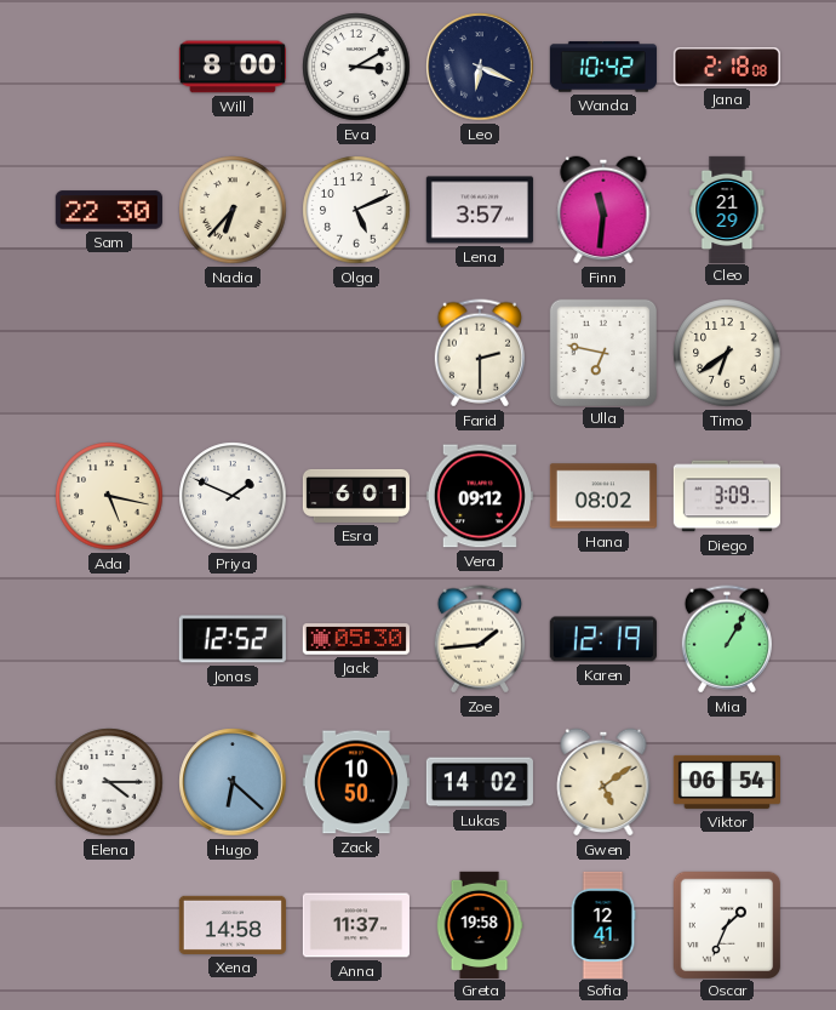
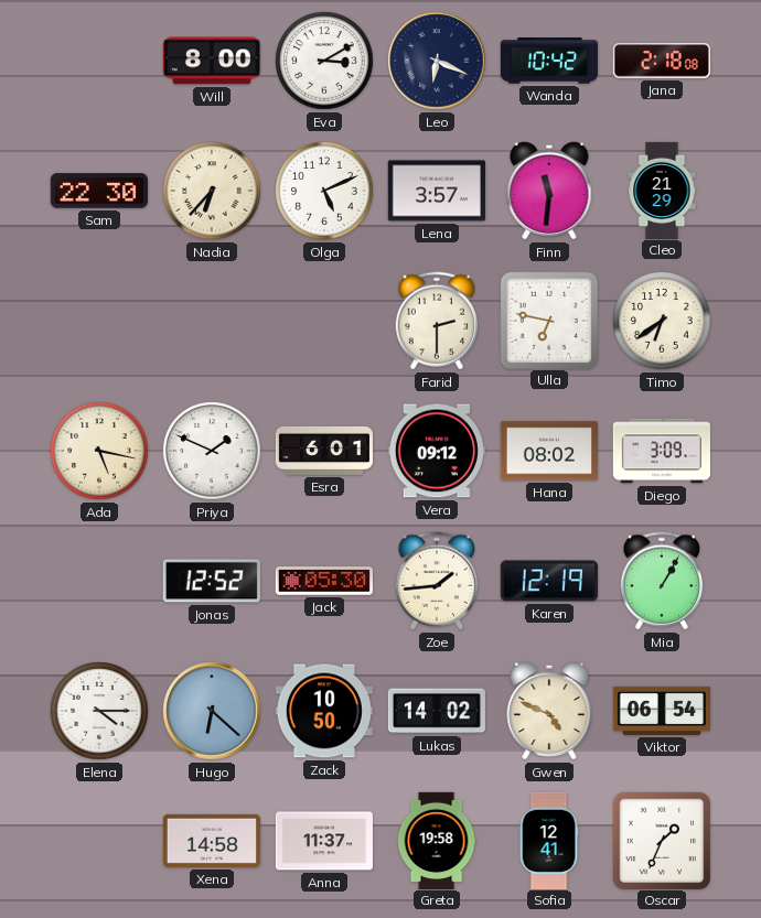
Gwen: 5:09 -> 4:49 (549, 711)
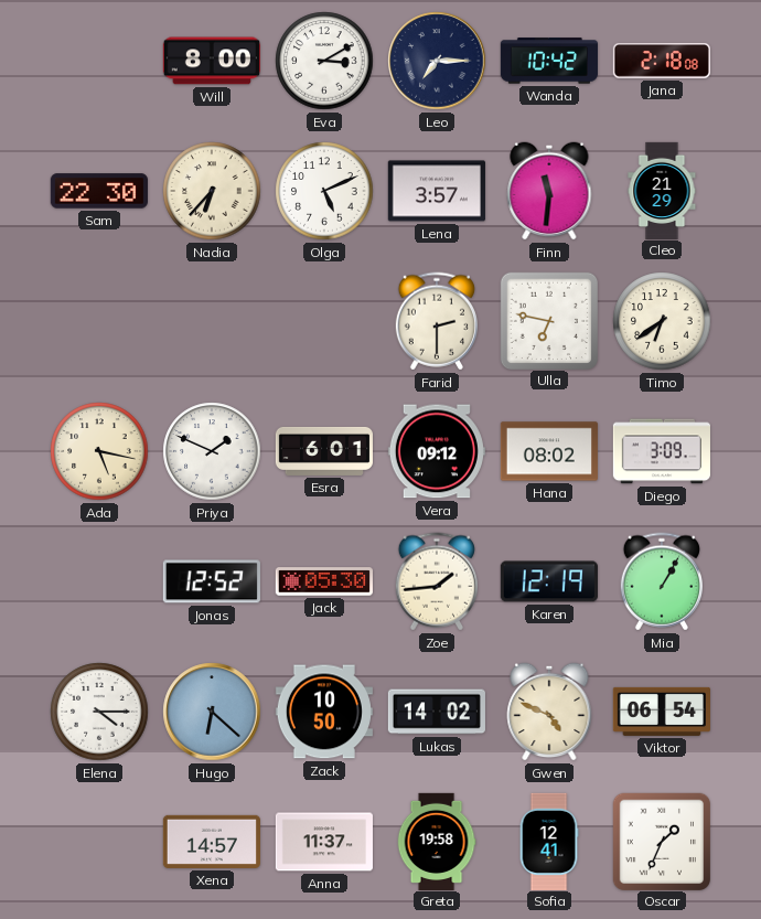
Leo: 6:19 -> 7:15 (437, 61)
Xena: 14:58 -> 14:57 (212, 842)
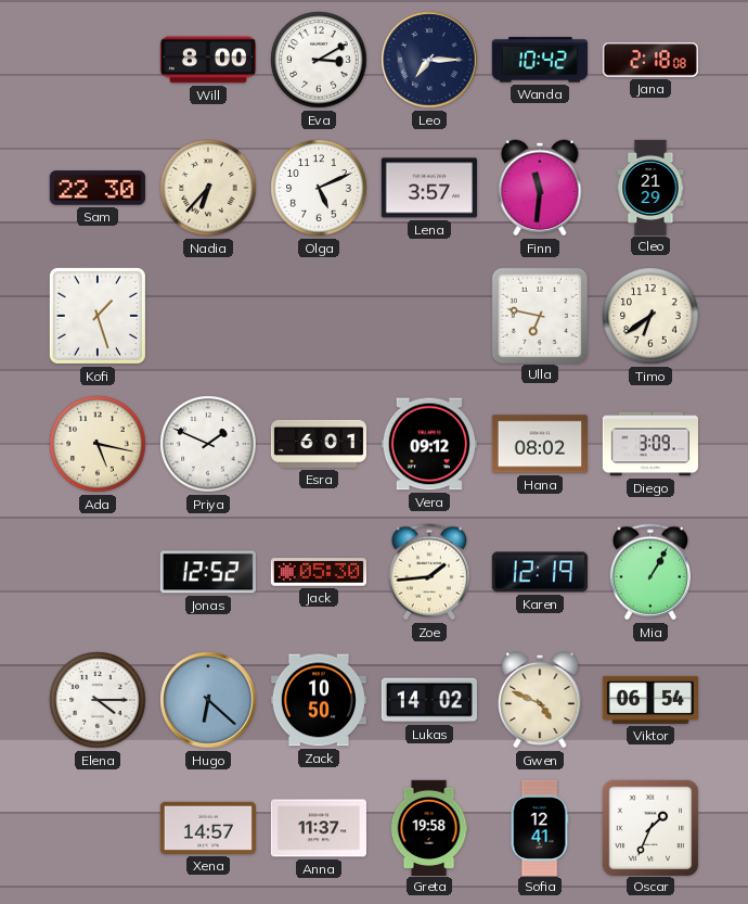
Kofi: none -> 1:27 (98, 316)
Farid: 2:30 -> none (437, 321)
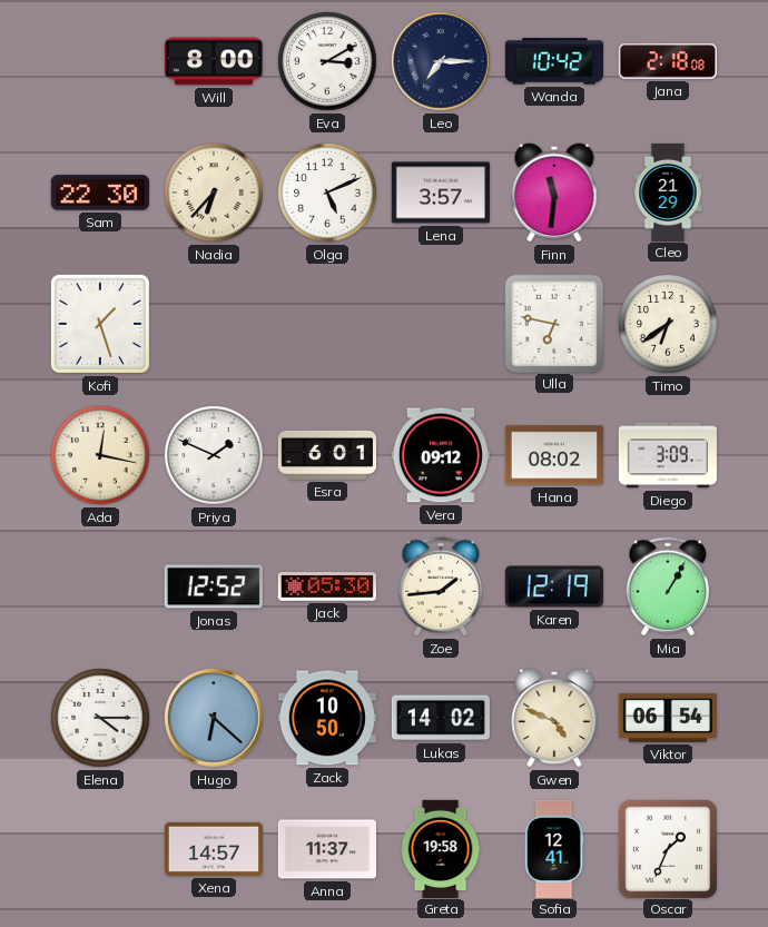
Ada: 5:17 -> 12:17 (100, 455)
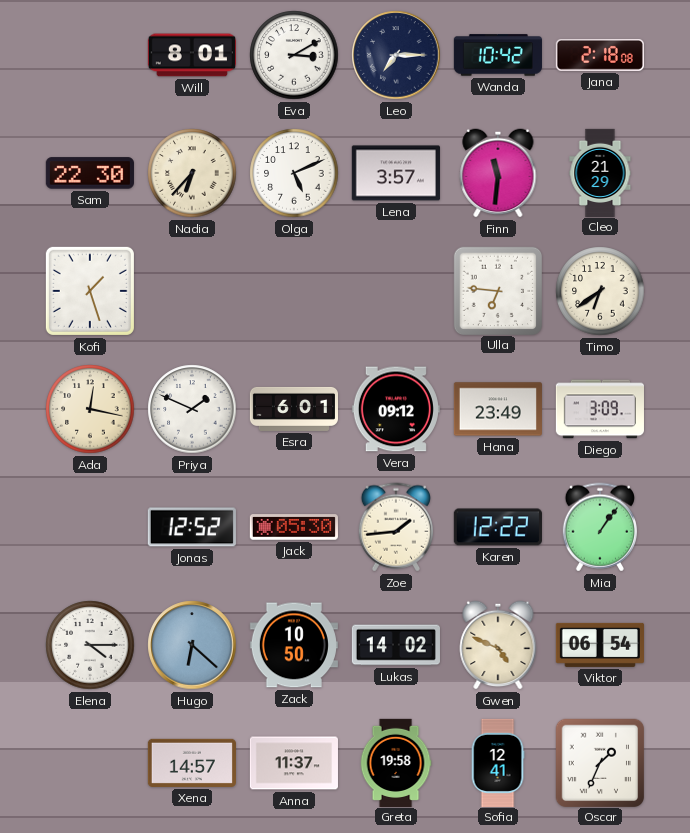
Will: 8:00 -> 8:01 (192, 55)
Ulla: 6:47 -> 6:46 (497, 290)
Hana: 08:02 -> 23:49 (498, 409)
Karen: 12:19 -> 12:22 (498, 527)
Mia: 1:05 -> 1:06 (600, 527)
